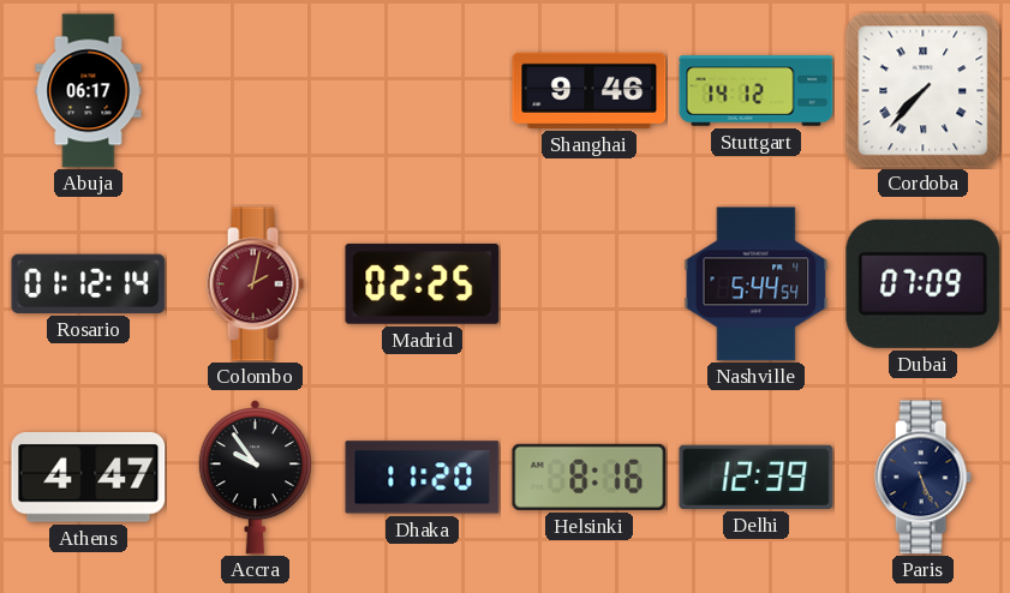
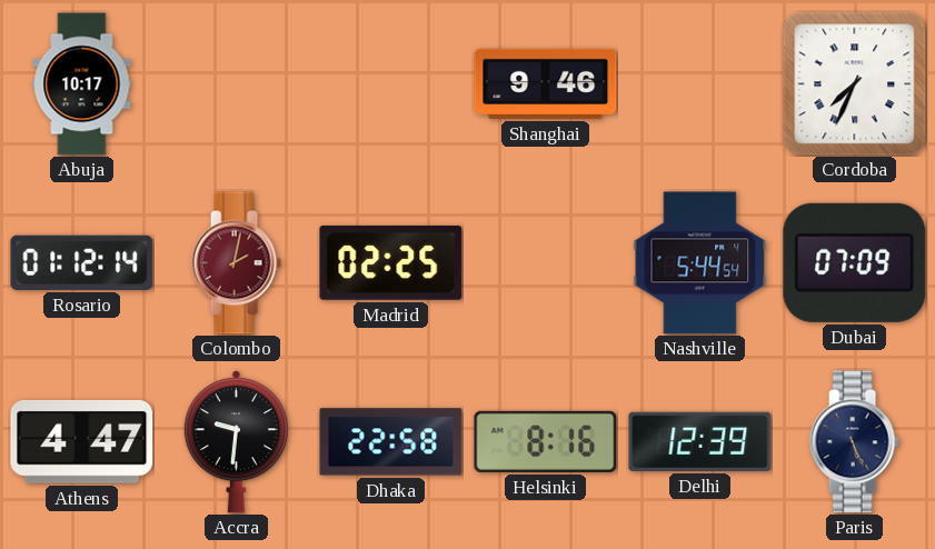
Abuja: 06:17 -> 10:17 (82, 84)
Stuttgart: 14:12 -> none (757, 91)
Cordoba: 7:37 -> 7:34 (855, 84)
Accra: 9:54 -> 9:31 (236, 441)
Dhaka: 11:20 -> 22:58 (391, 442)
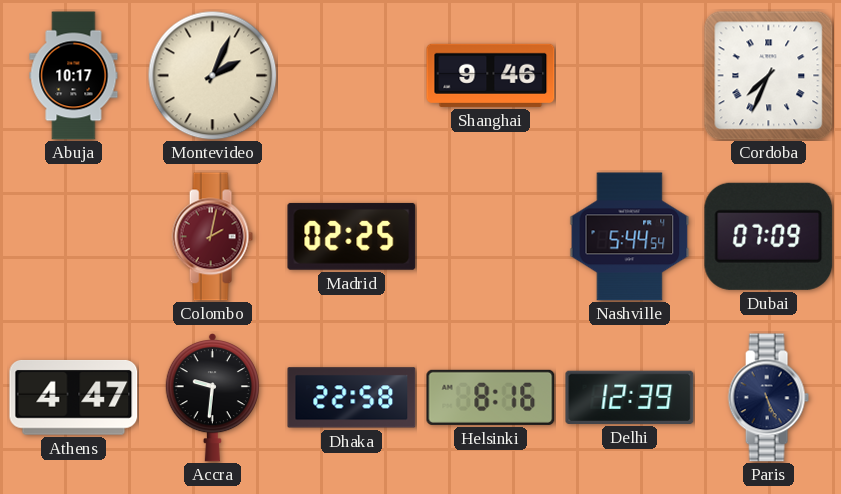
Montevideo: none -> 2:04 (212, 75)
Rosario: 01:12 -> none (82, 262)
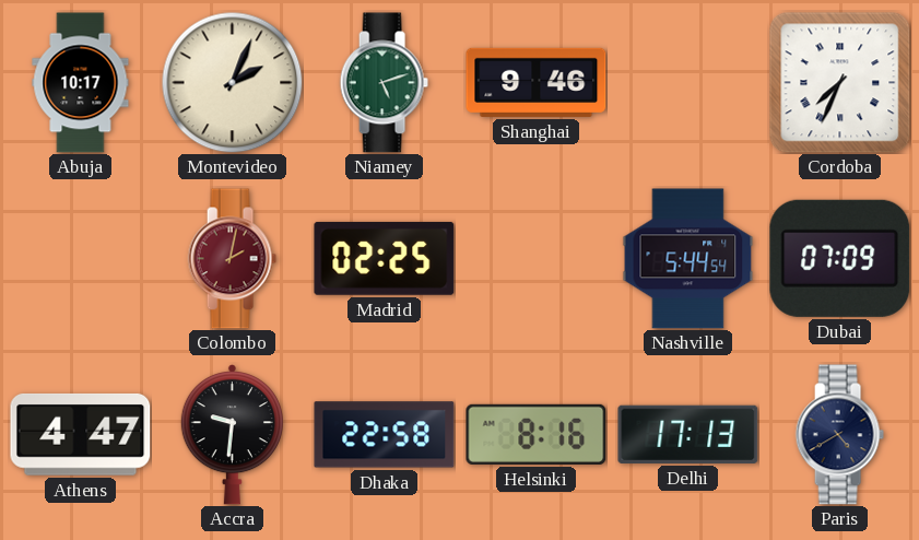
Niamey: none -> 5:12 (384, 83)
Delhi: 12:39 -> 17:13 (688, 434)
Paris: 5:26 -> 4:40 (839, 435)
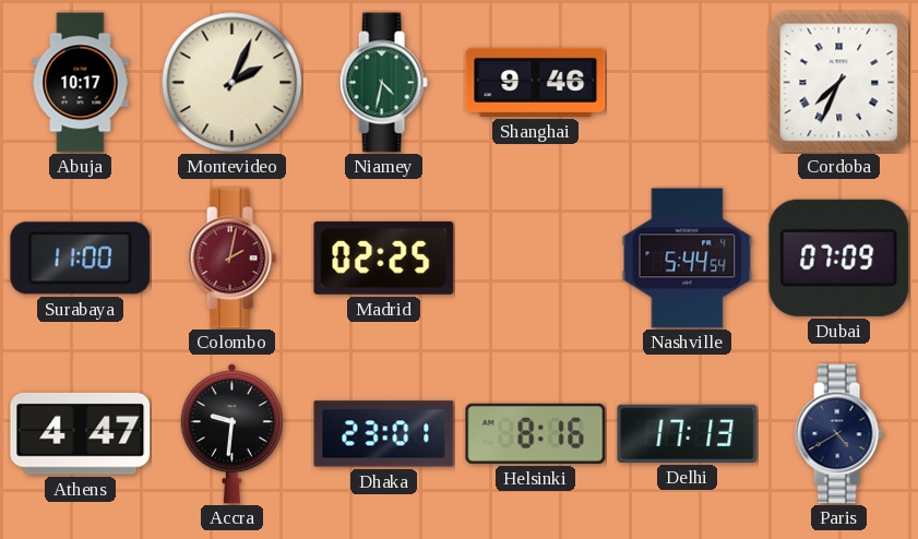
Niamey: 5:12 -> 4:32 (383, 83)
Surabaya: none -> 11:00 (81, 259)
Dhaka: 22:58 -> 23:01 (384, 434)
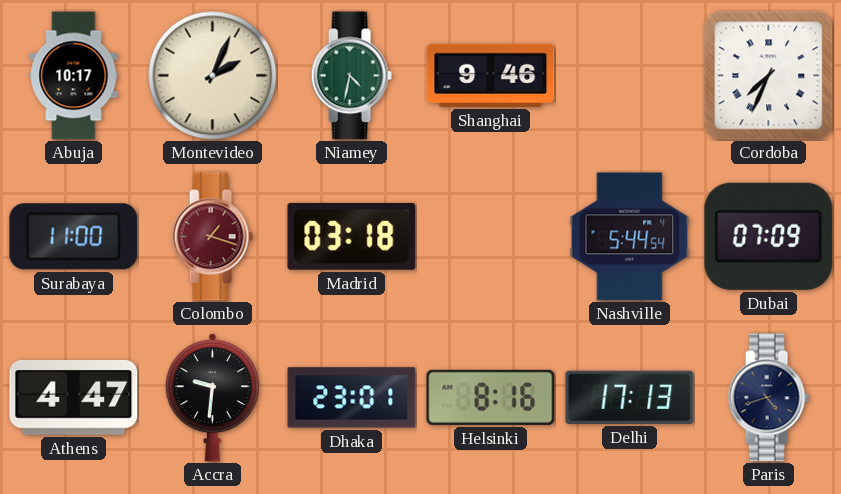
Colombo: 2:02 -> 1:18 (212, 237)
Madrid: 02:25 -> 03:18 (352, 236)
Paris: 4:40 -> 4:42 (768, 398)
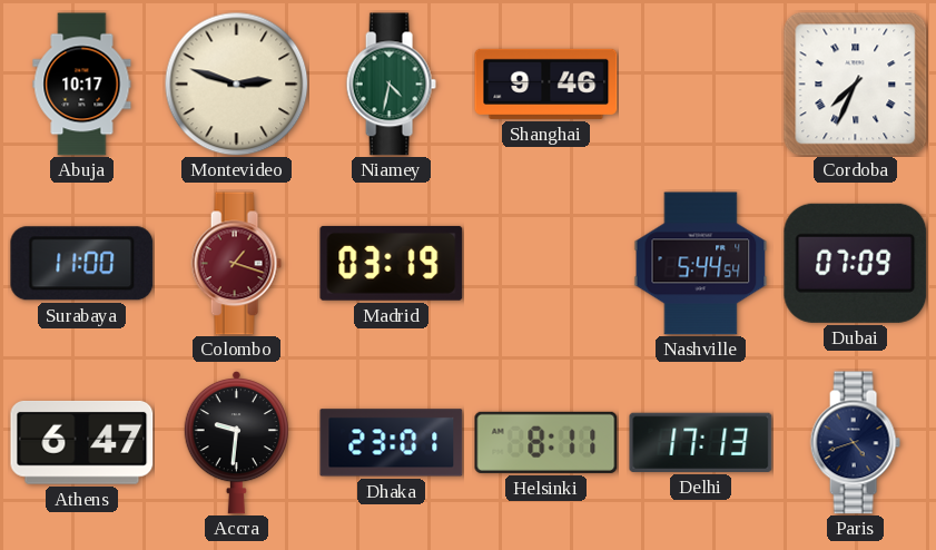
Montevideo: 2:04 -> 2:48 (236, 84)
Madrid: 03:18 -> 03:19 (392, 263)
Athens: 4:47 -> 6:47 (82, 442)
Helsinki: 8:16 -> 8:11 (546, 442)
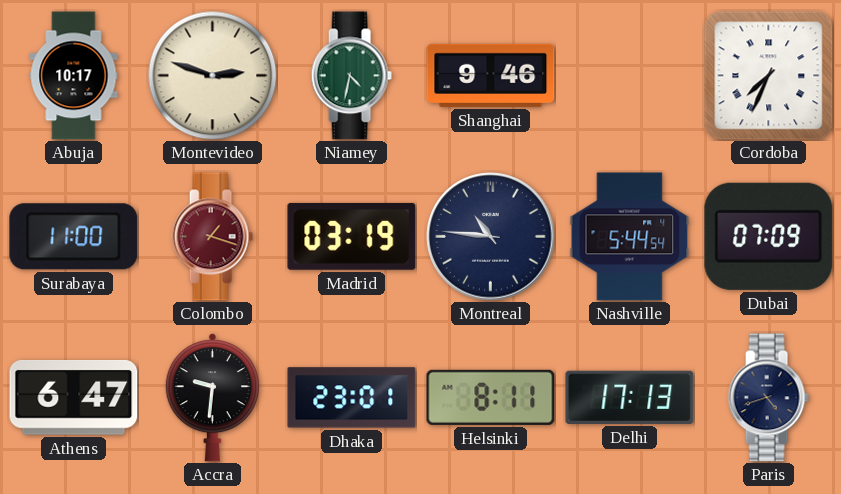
Montreal: none -> 10:46 (491, 237)
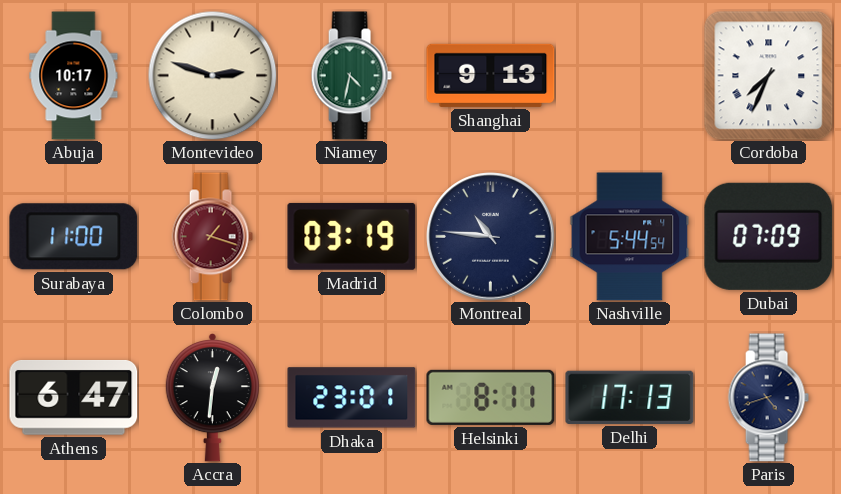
Shanghai: 9:46 -> 9:13 (491, 75)
Accra: 9:31 -> 12:31 (212, 397)
